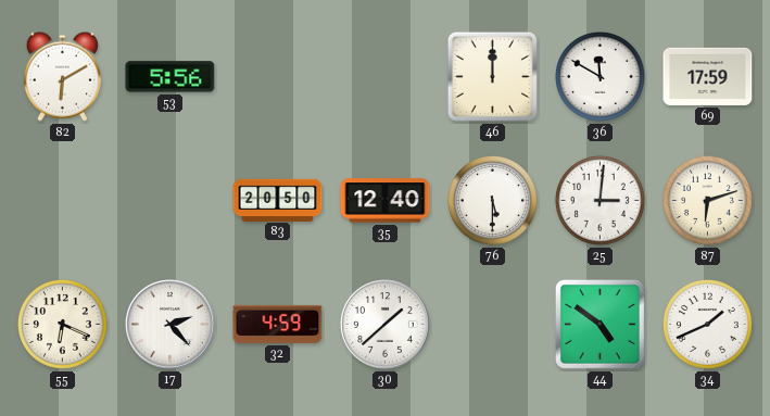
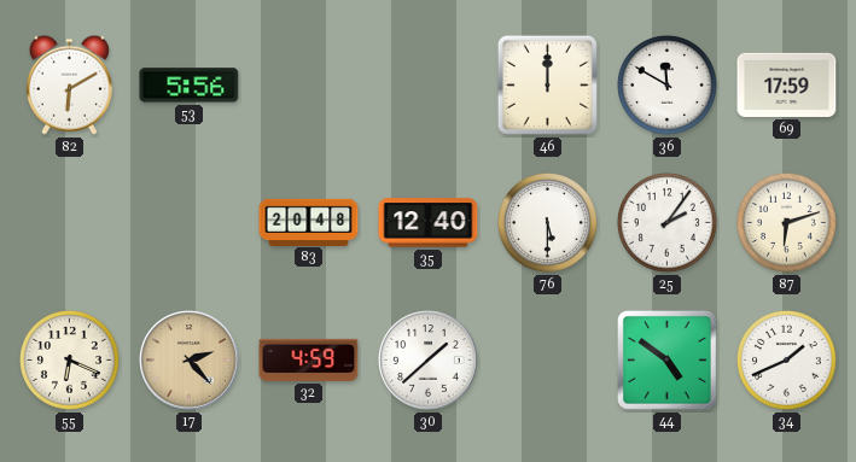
83: 20:50 -> 20:48 (309, 222)
25: 3:01 -> 2:06 (668, 223)
17 dial: white -> champagne (190, 361)
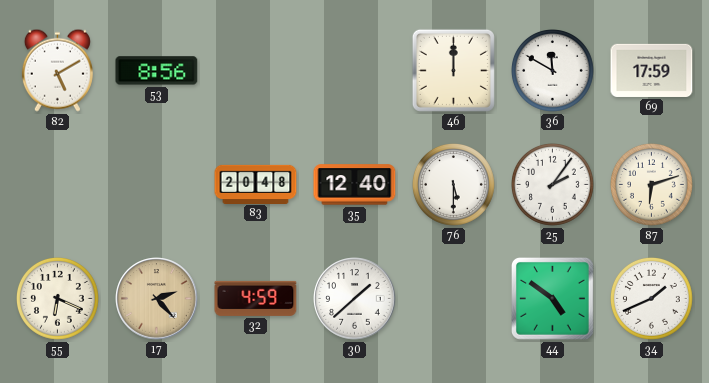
82: 6:10 -> 5:10 (57, 70)
53: 5:56 -> 8:56 (157, 71)
